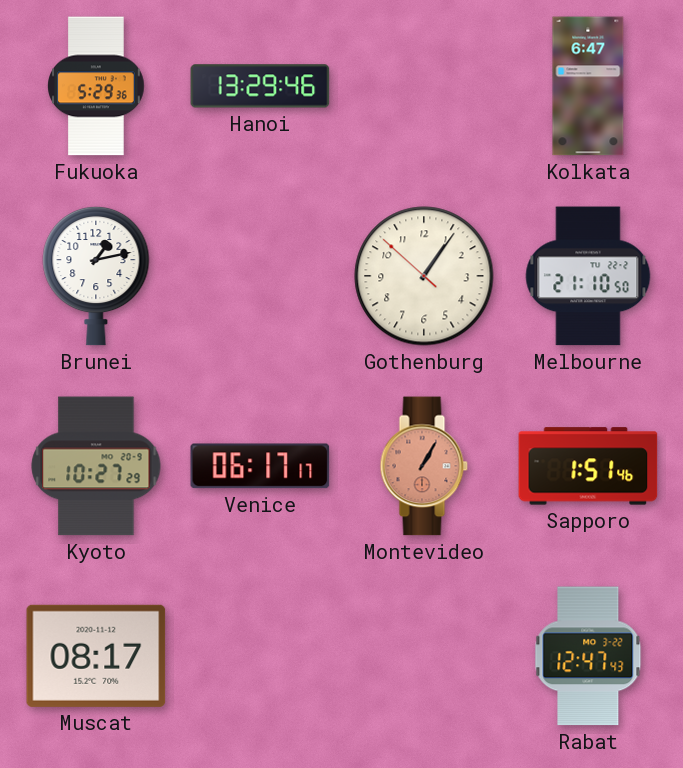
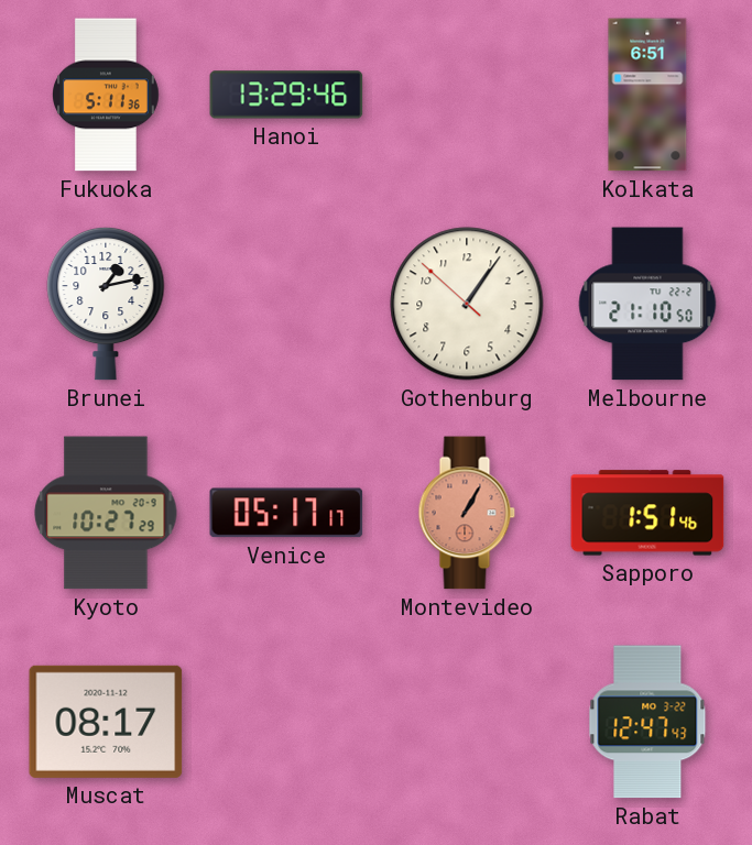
Fukuoka: 5:29 -> 5:11 (107, 95)
Kolkata: 6:47 -> 6:51 (647, 95)
Venice: 06:17 -> 05:17 (286, 513)
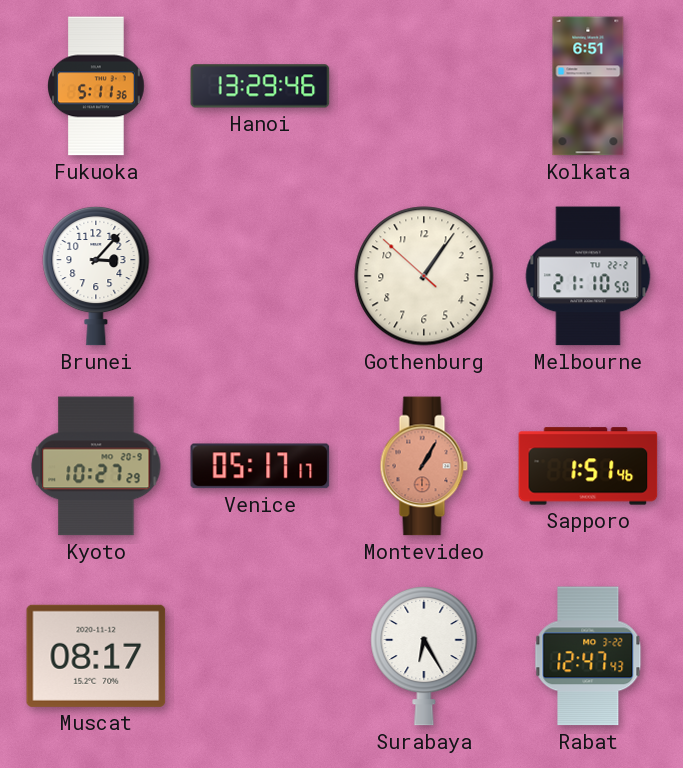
Brunei: 1:13 -> 3:07 (96, 276)
Surabaya: none -> 6:25 (424, 656)
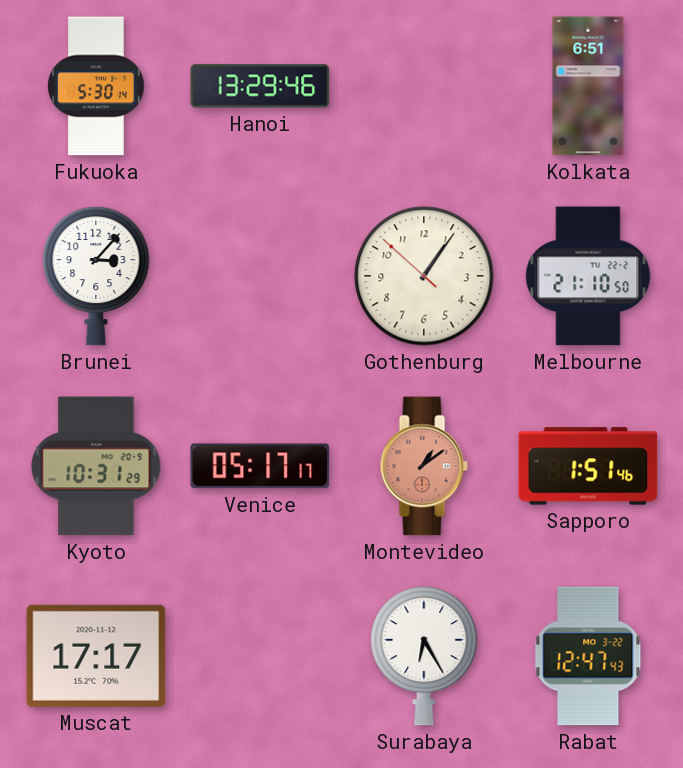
Fukuoka: 5:11 -> 5:30 (97, 86)
Kyoto: 10:27 -> 10:31 (96, 466)
Montevideo: 1:05 -> 1:09 (424, 466)
Muscat: 08:17 -> 17:17 (96, 656)
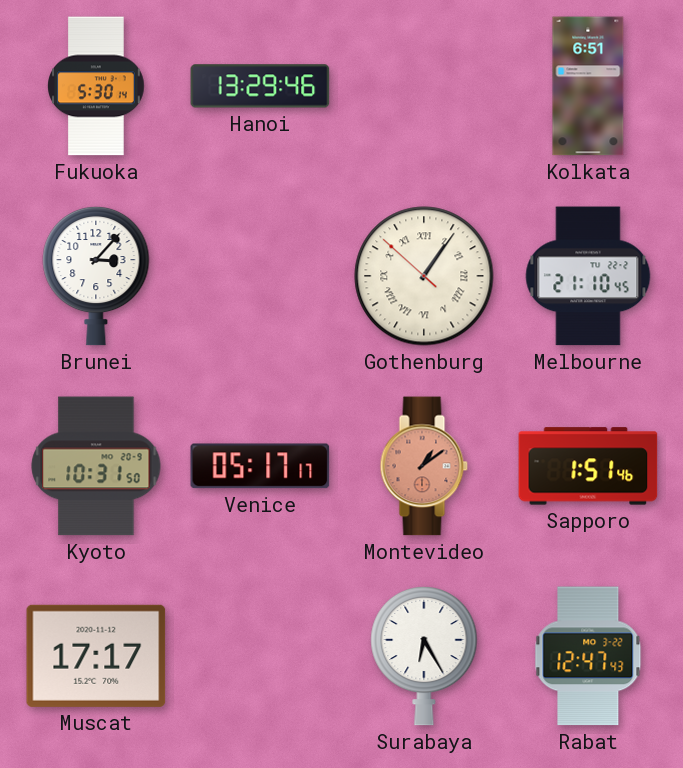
Gothenburg numerals: Arabic -> Roman (424, 276)
Melbourne: 21:10:50 -> 21:10:45 (588, 276)
Kyoto: 10:31:29 -> 10:31:50 (96, 466)
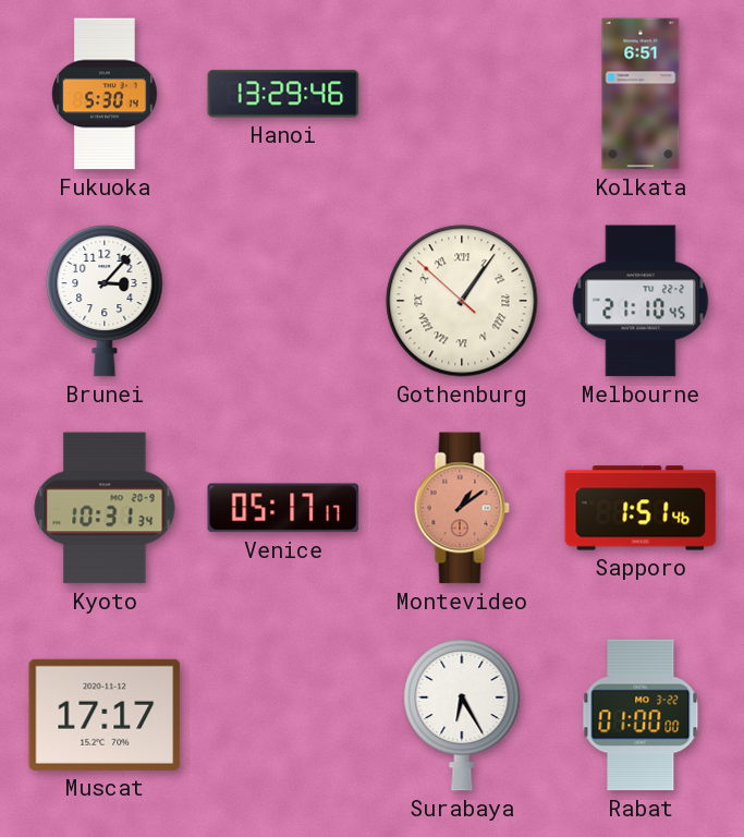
Kyoto: 10:31:50 -> 10:31:34 (105, 508)
Rabat: 12:47 -> 01:00 (641, 715)
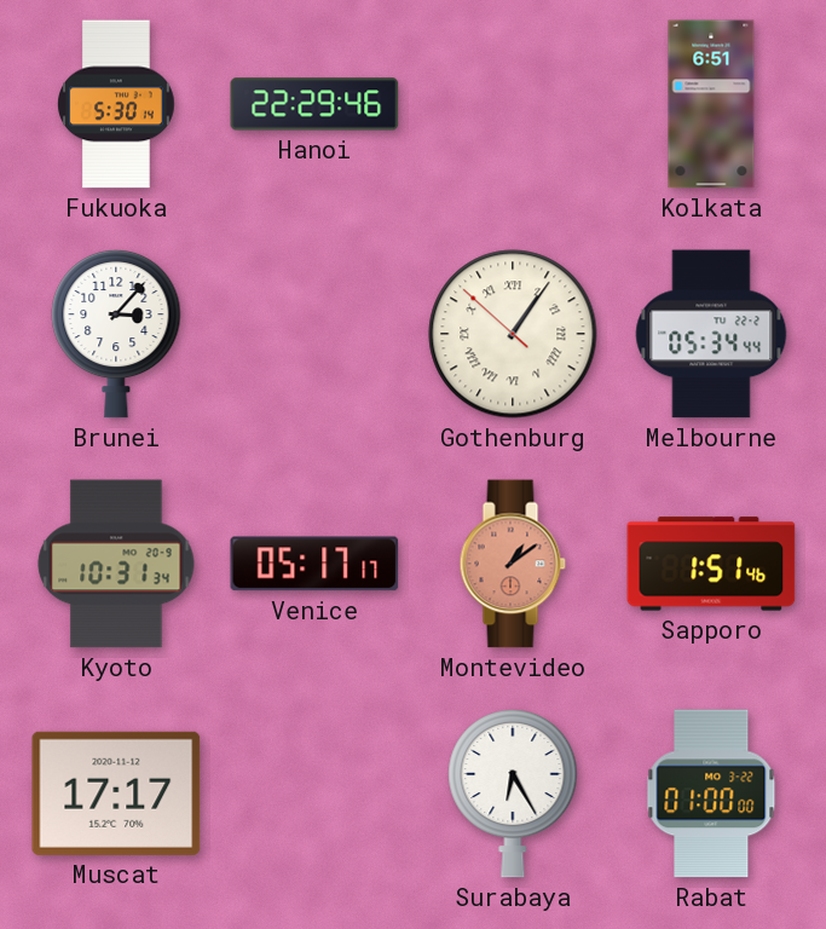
Hanoi: 13:29 -> 22:29 (314, 104)
Melbourne: 21:10 -> 05:34 (711, 334)
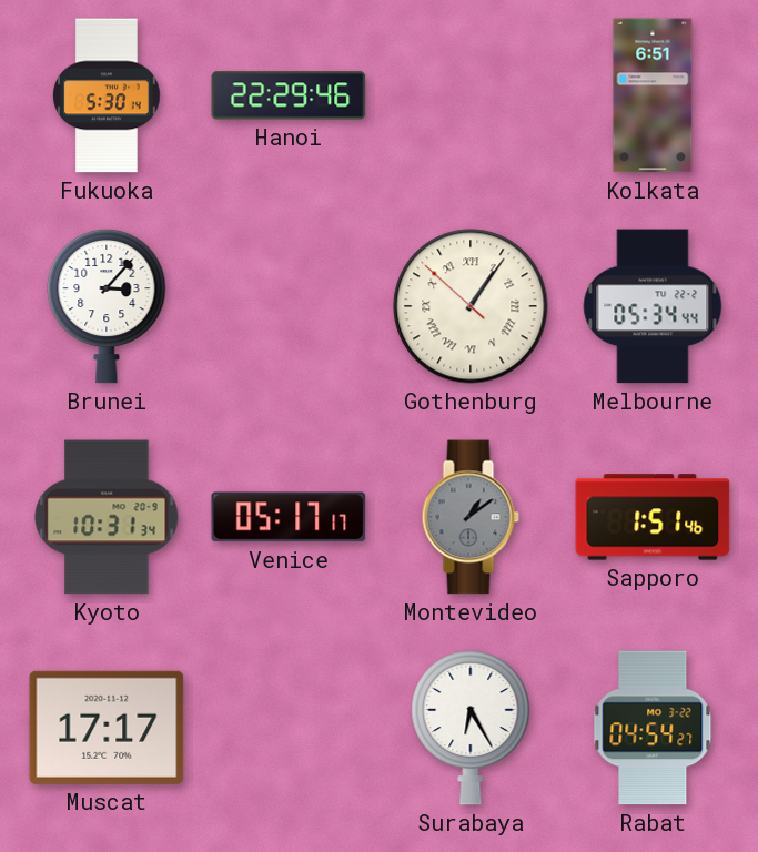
Montevideo dial: salmon -> grey (471, 517)
Rabat: 01:00 -> 04:54 (653, 728)
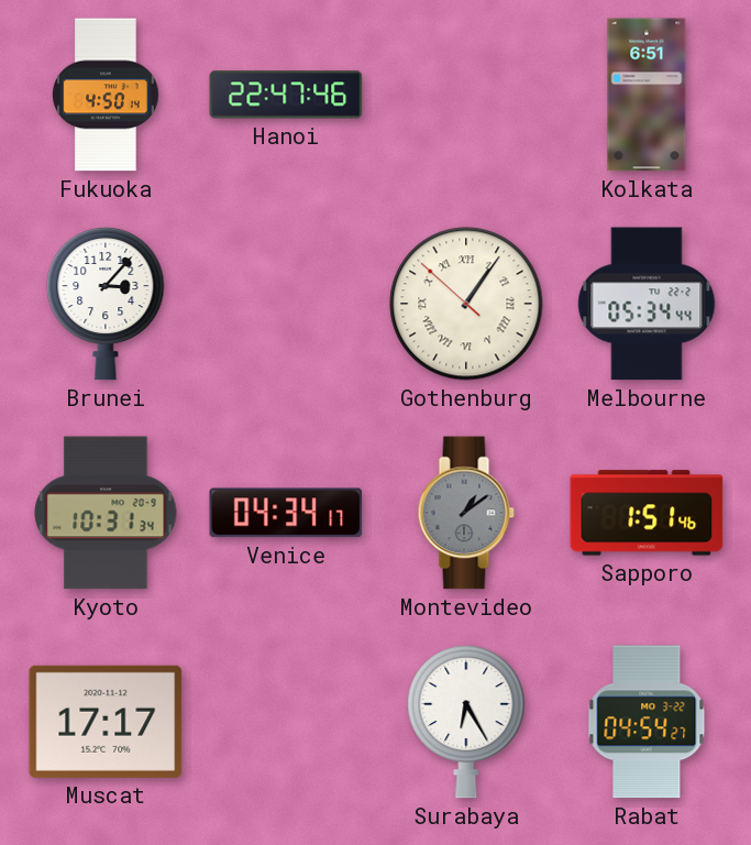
Fukuoka: 5:30 -> 4:50 (107, 95)
Hanoi: 22:29 -> 22:47 (286, 95)
Venice: 05:17 -> 04:34 (286, 513)
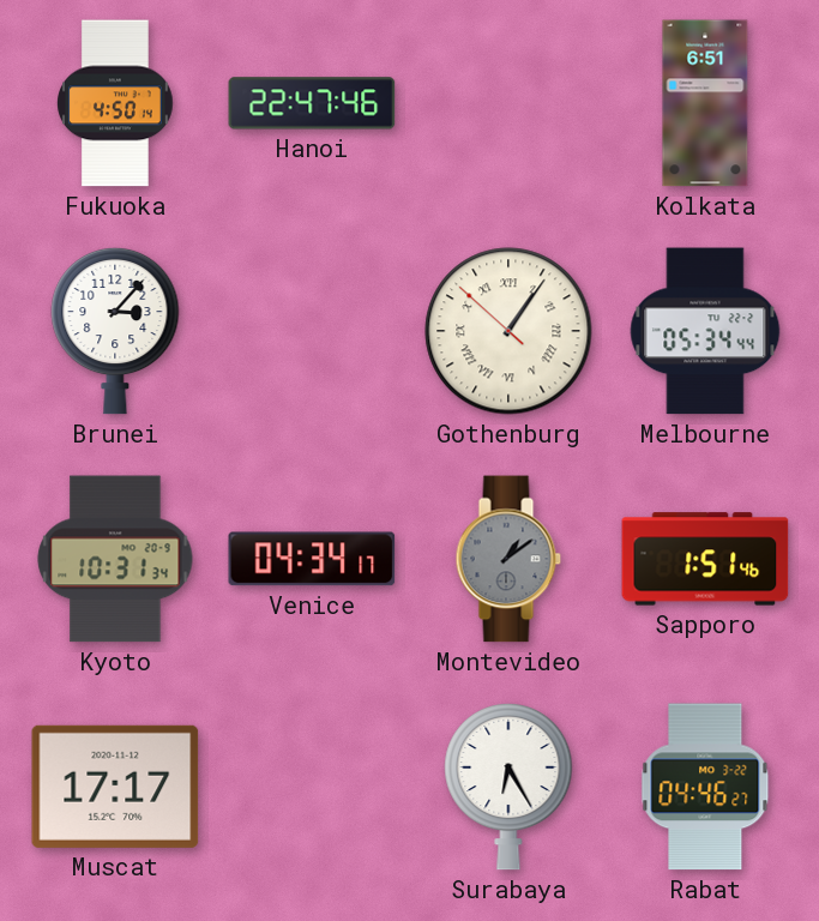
Rabat: 04:54 -> 04:46 (705, 787)
